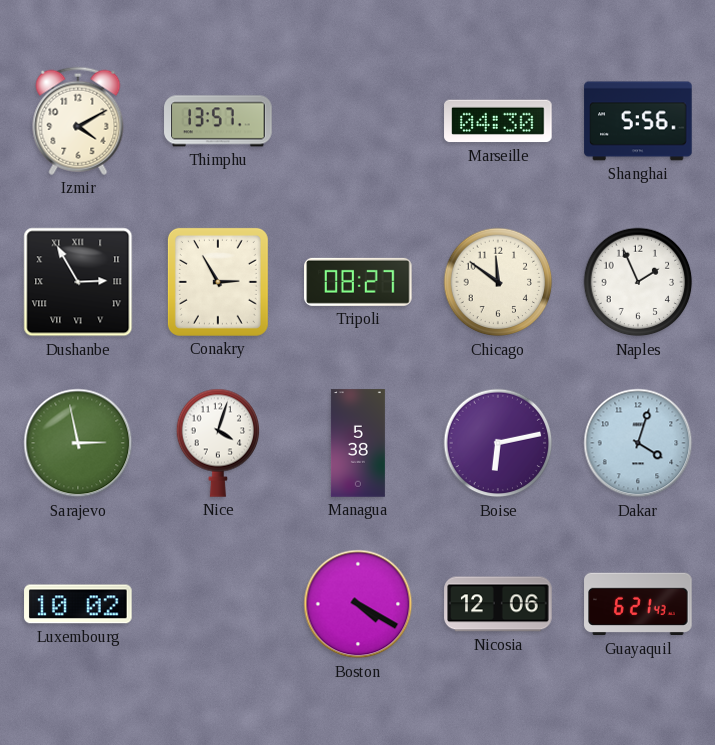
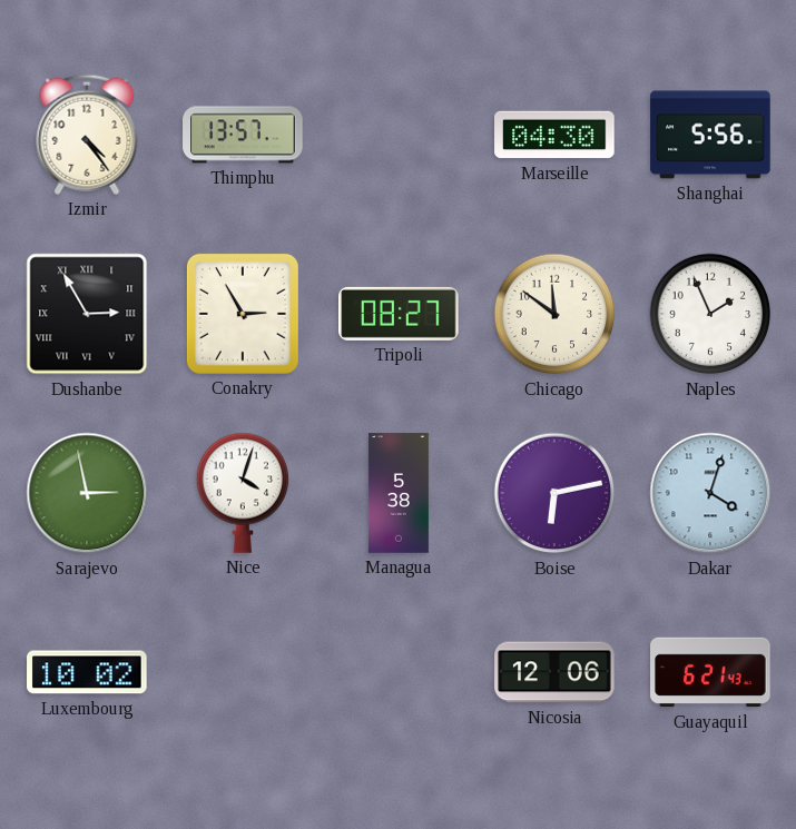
Izmir: 4:10 -> 4:24 (87, 135)
Boston: 4:20 -> none (358, 604)
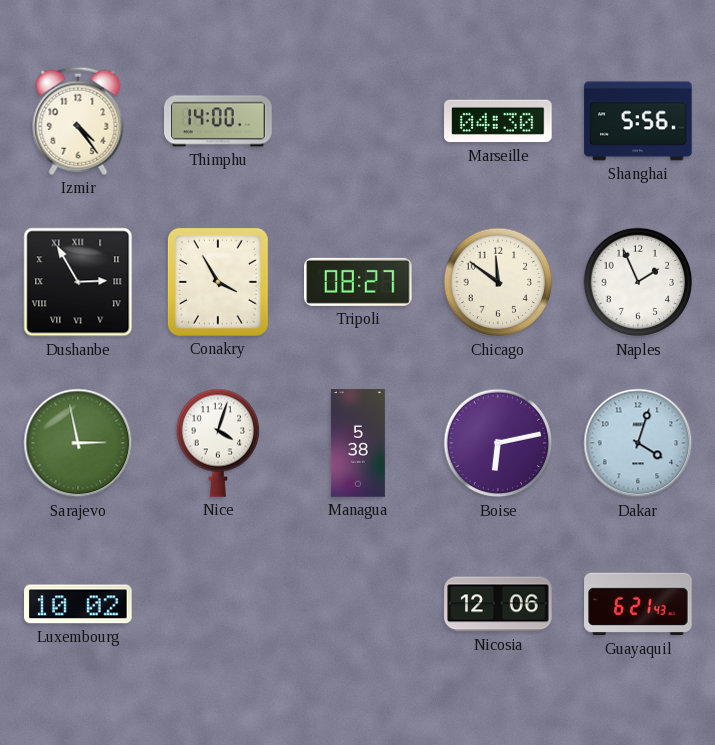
Thimphu: 13:57 -> 14:00 (218, 121)
Conakry: 2:55 -> 3:55 (218, 282)
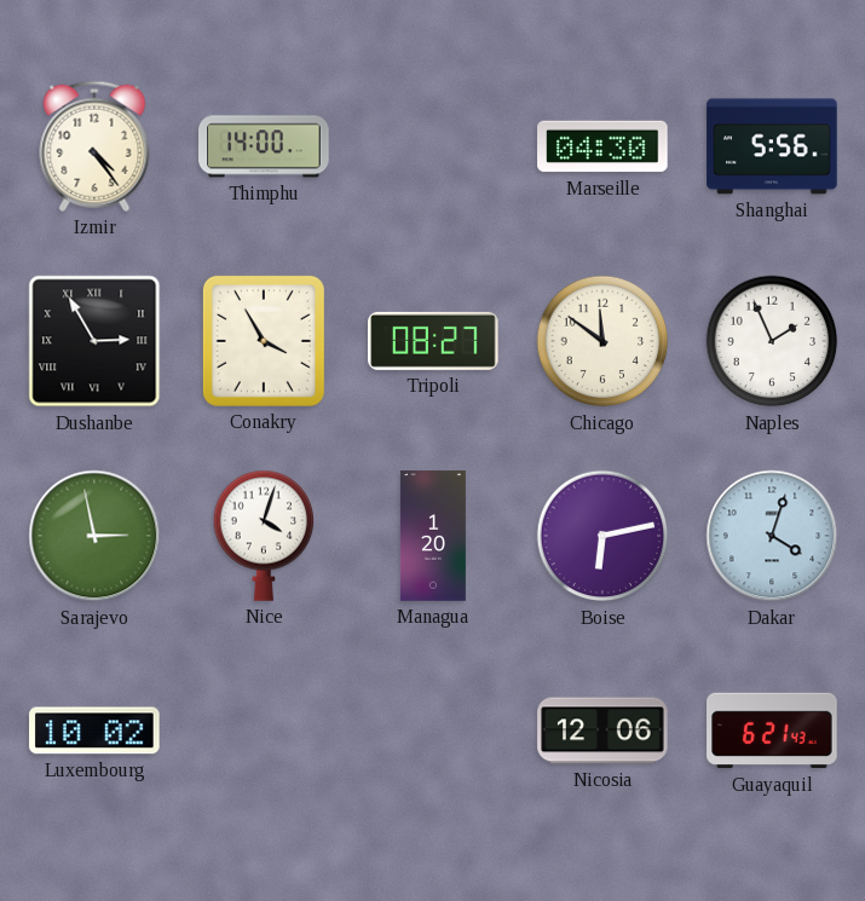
Managua: 5:38 -> 1:20 (433, 536)
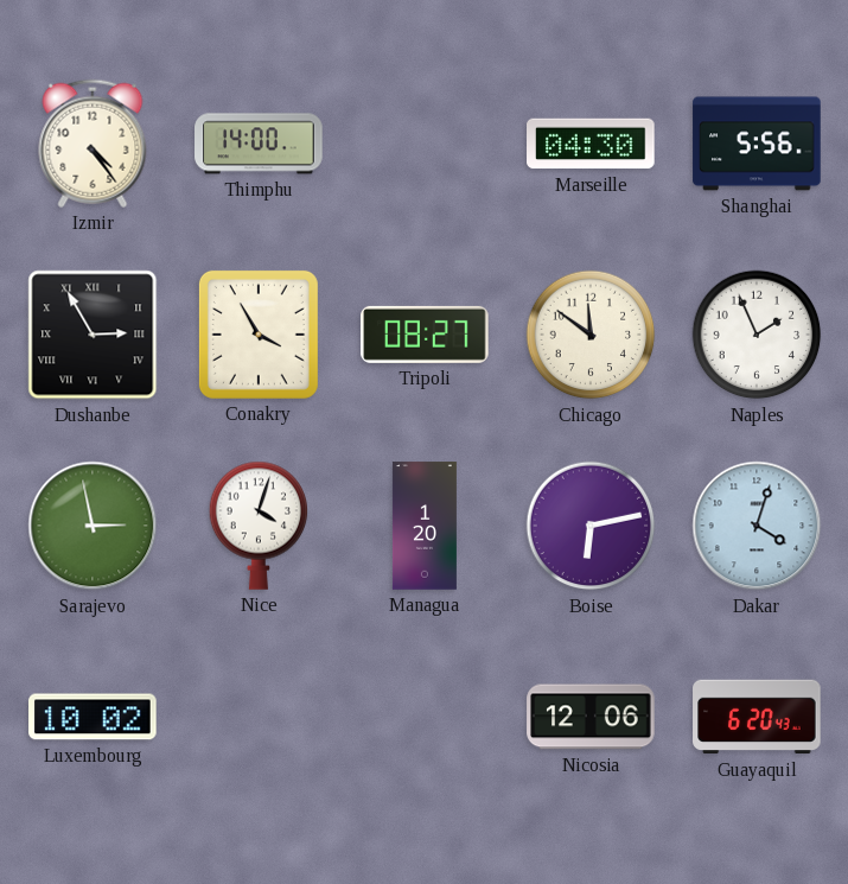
Guayaquil: 6:21 -> 6:20 (757, 717)
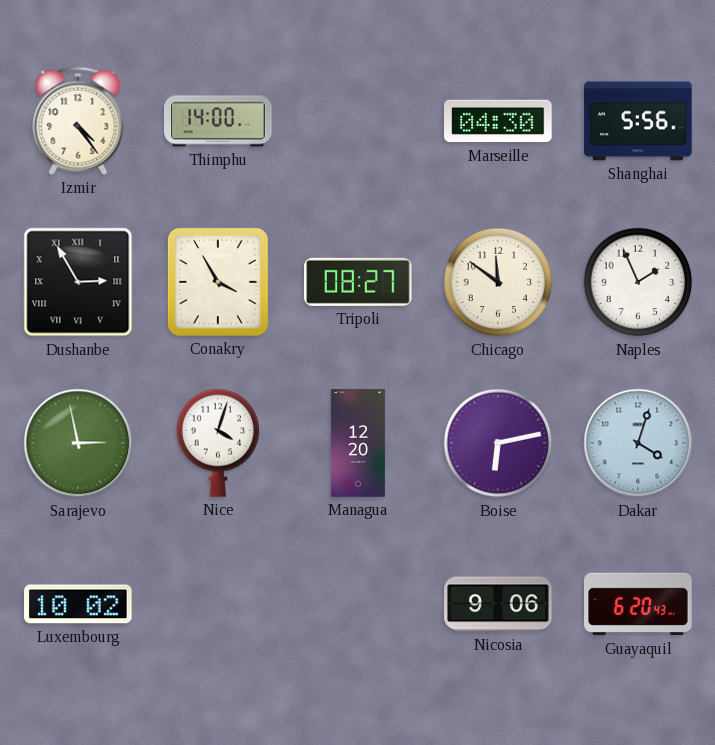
Managua: 1:20 -> 12:20 (358, 443)
Nicosia: 12:06 -> 9:06 (498, 604)
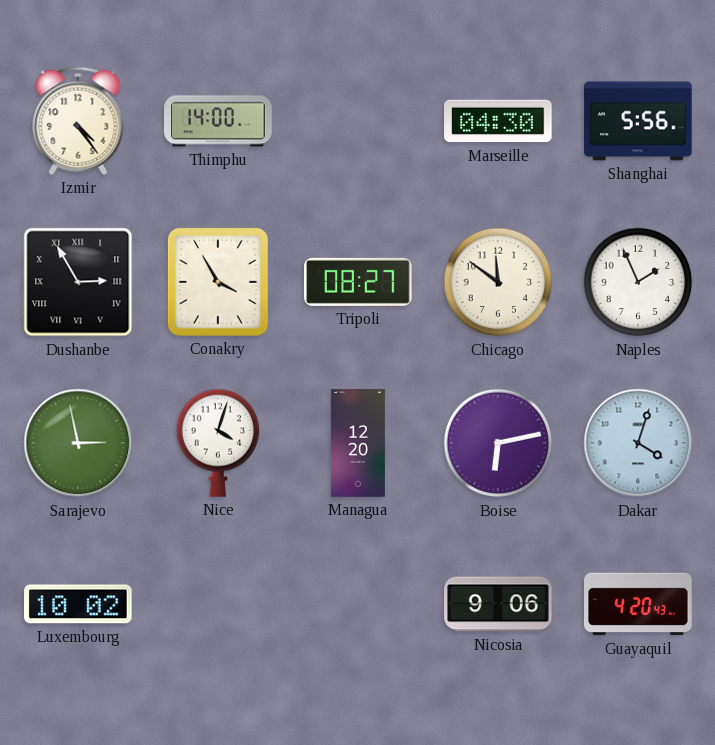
Guayaquil: 6:20 -> 4:20 (638, 604)
